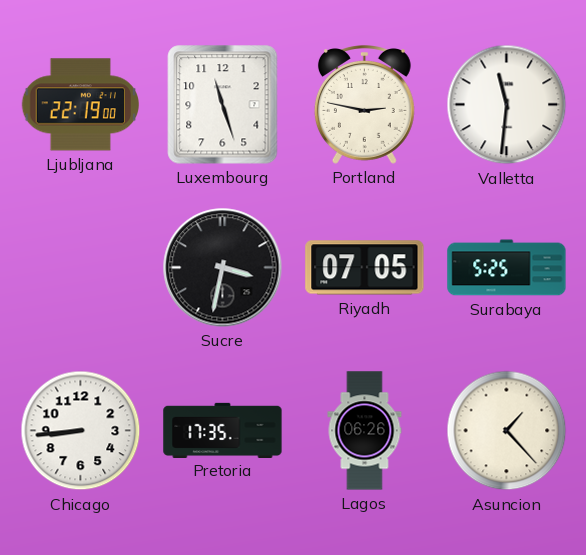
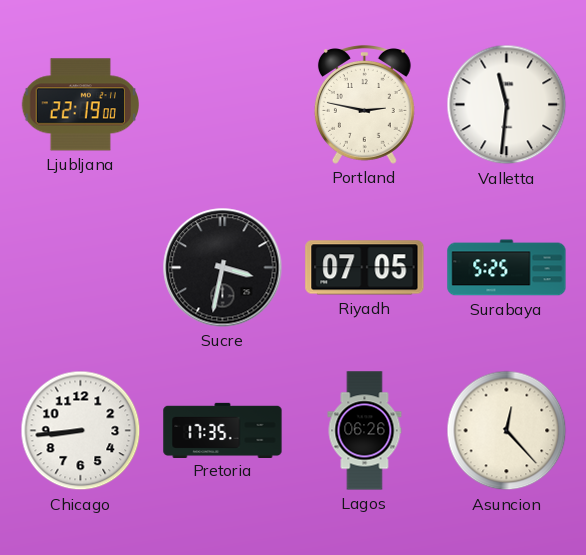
Luxembourg: 11:27 -> none (223, 105)
Asuncion: 1:23 -> 12:23 (507, 431)
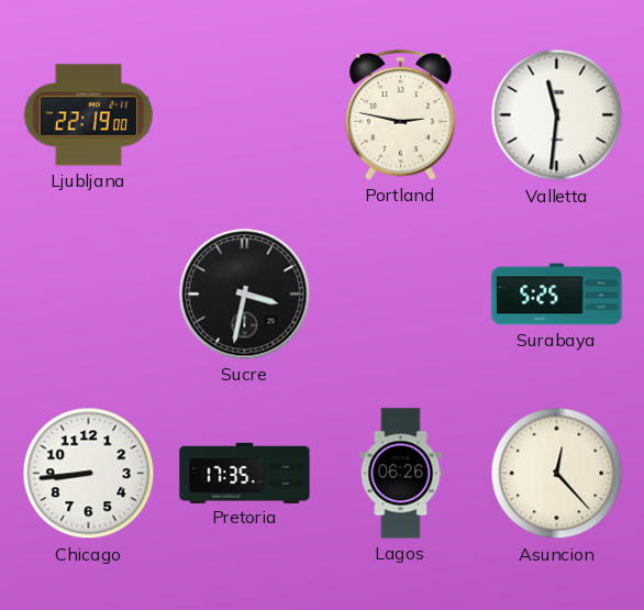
Riyadh: 07:05 -> none (365, 268)
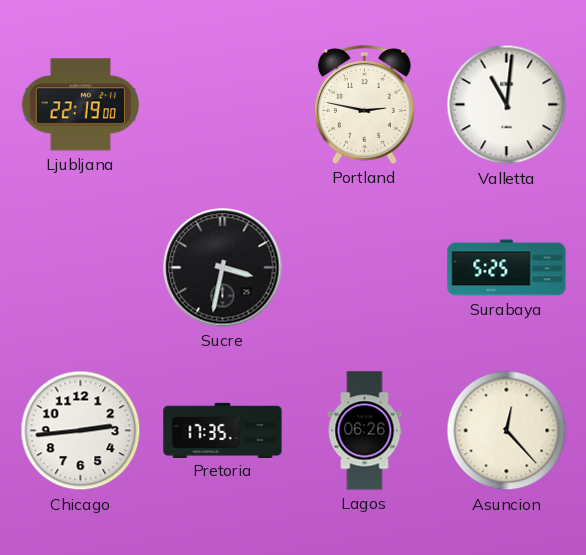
Valletta: 11:31 -> 11:01 (507, 105)
Chicago: 8:44 -> 2:44 (81, 431)
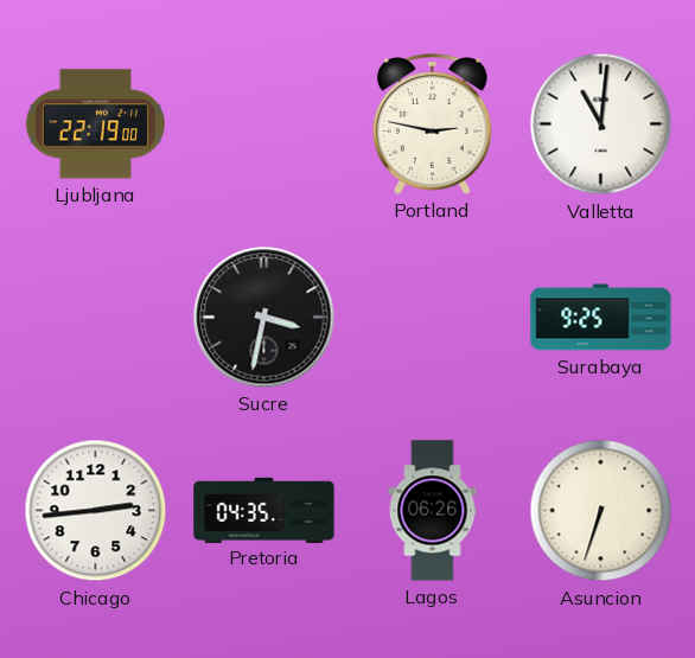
Surabaya: 5:25 -> 9:25 (601, 318)
Pretoria: 17:35 -> 04:35 (264, 510)
Asuncion: 12:23 -> 6:33 (601, 511)
